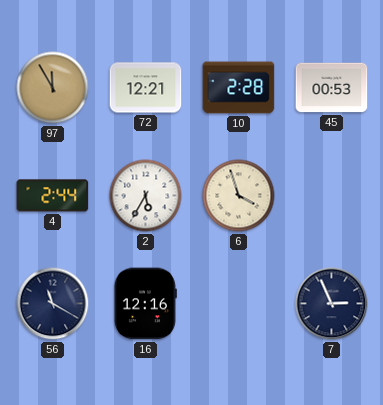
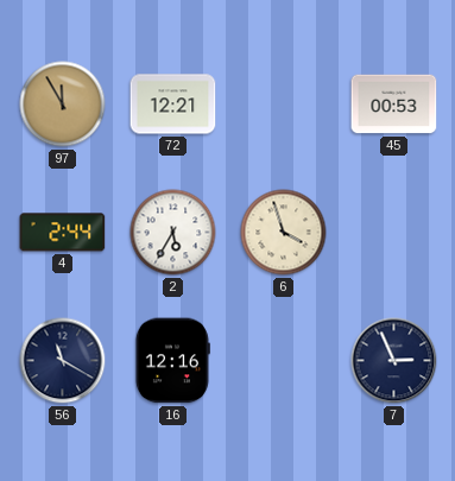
10: 2:28 -> none (239, 88)
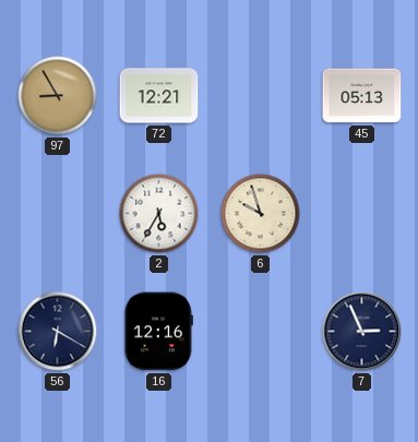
97: 11:55 -> 8:55 (58, 96)
45: 00:53 -> 05:13 (362, 96)
4: 2:44 -> none (63, 233)
6: 3:57 -> 9:57 (261, 214)
56: 11:20 -> 6:20 (58, 332)
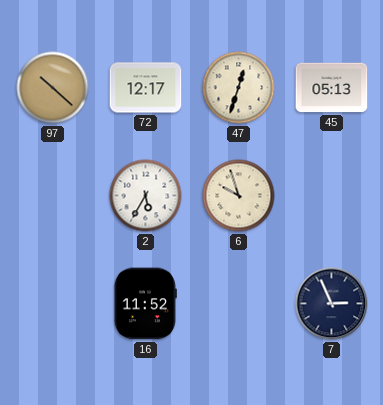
97: 8:55 -> 10:22 (53, 88)
72: 12:21 -> 12:17 (146, 88)
47: none -> 12:33 (239, 88)
56: 6:20 -> none (58, 332)
16: 12:16 -> 11:52 (145, 304)
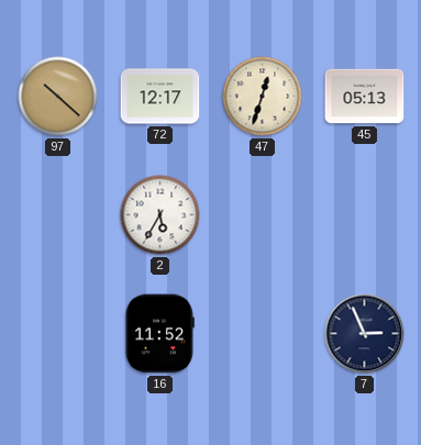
6: 9:57 -> none (239, 196)
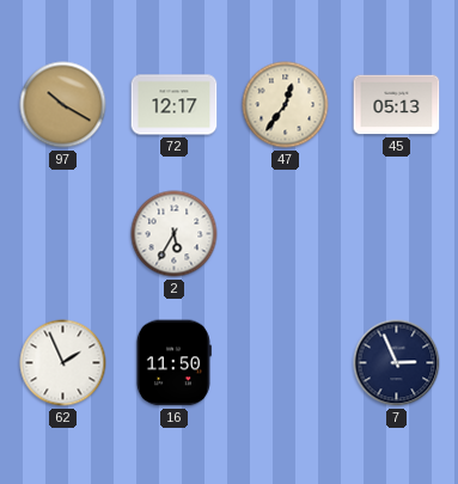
97: 10:22 -> 10:20 (63, 105)
47: 12:33 -> 12:36 (286, 105)
62: none -> 1:56 (63, 363)
16: 11:52 -> 11:50 (173, 363)
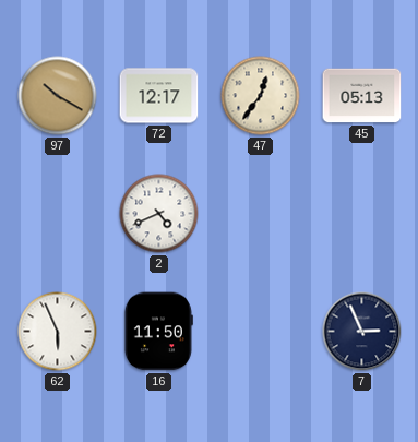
2: 5:35 -> 4:41 (159, 214)
62: 1:56 -> 5:56 (58, 332)
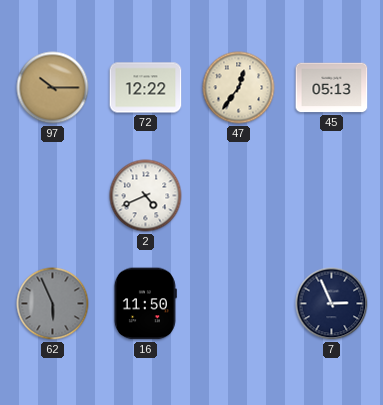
97: 10:20 -> 10:15 (53, 88)
72: 12:17 -> 12:22 (146, 88)
62 dial: white -> grey (53, 304)
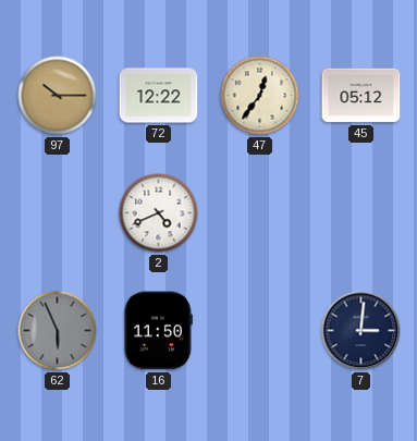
45: 05:13 -> 05:12 (361, 96)
7: 2:56 -> 3:01 (361, 331)
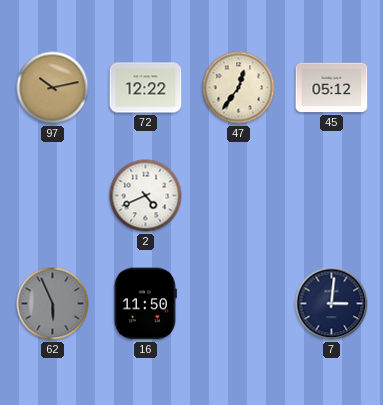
97: 10:15 -> 10:13 (53, 88)
